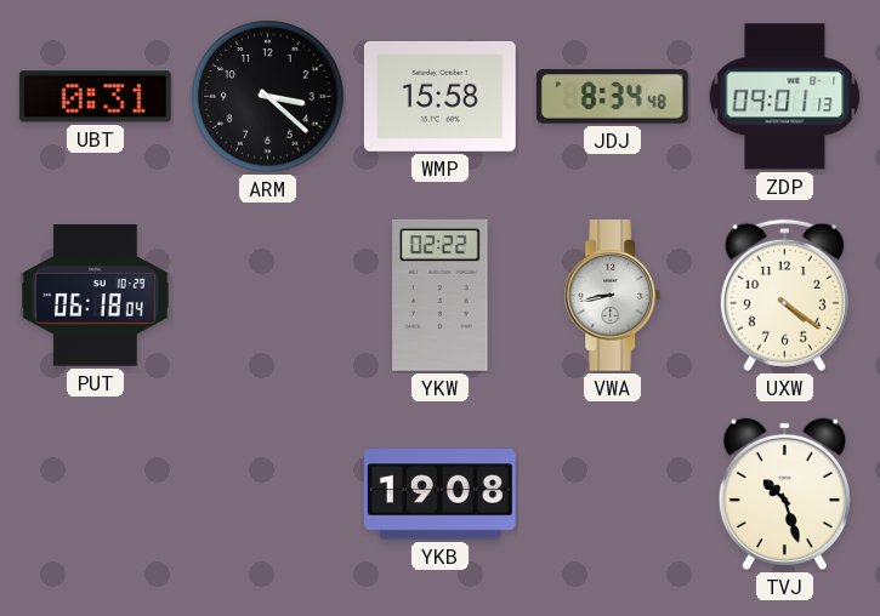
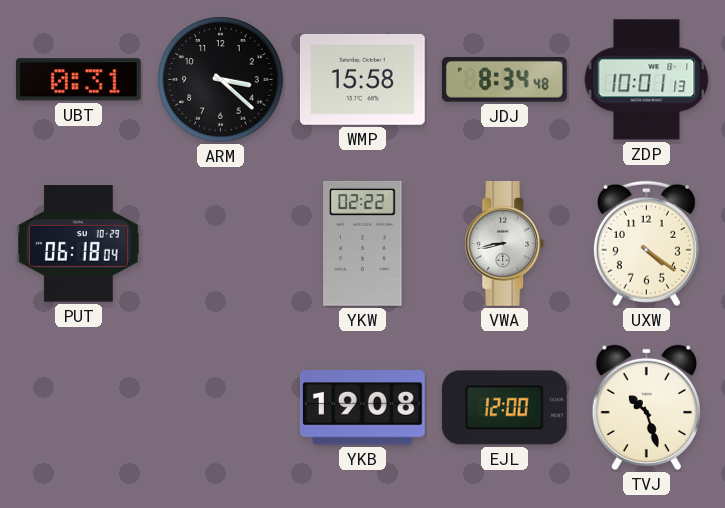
ZDP: 09:01 -> 10:01 (647, 80)
EJL: none -> 12:00 (504, 408)
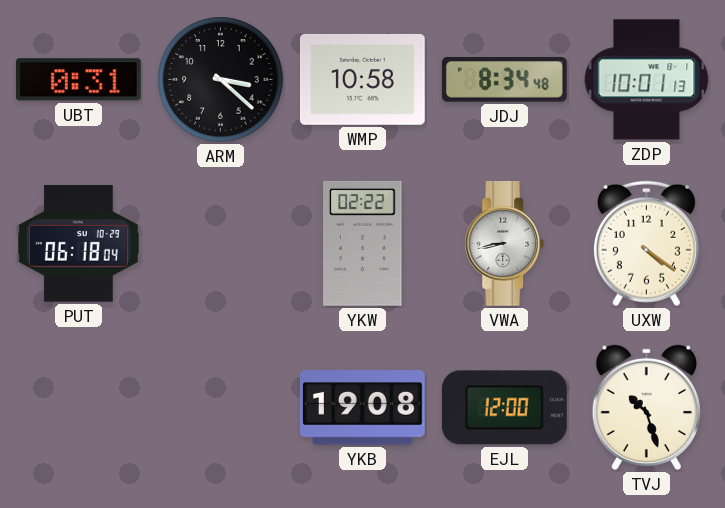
WMP: 15:58 -> 10:58 (362, 80)
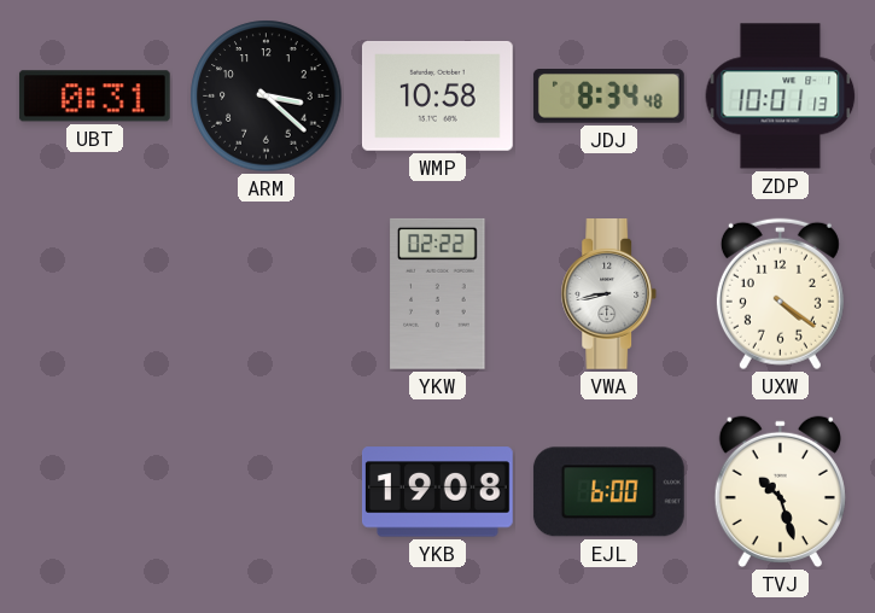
PUT: 06:18 -> none (78, 244)
EJL: 12:00 -> 6:00 (608, 492)
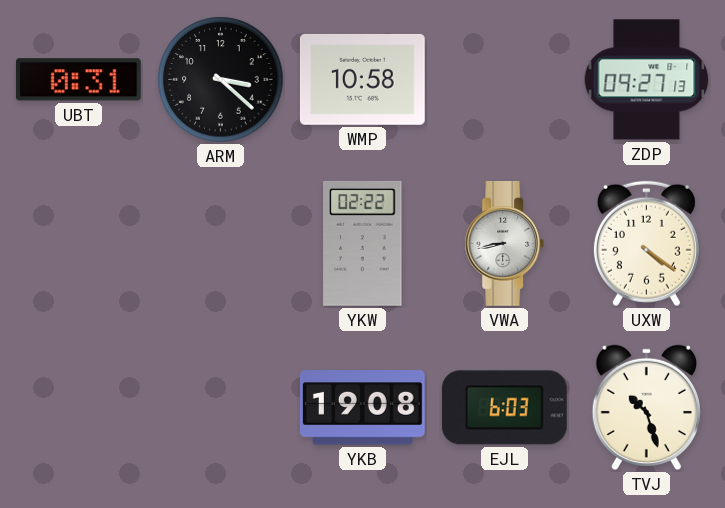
JDJ: 8:34 -> none (608, 97)
ZDP: 10:01 -> 09:27 (647, 80)
EJL: 6:00 -> 6:03 (504, 408)
